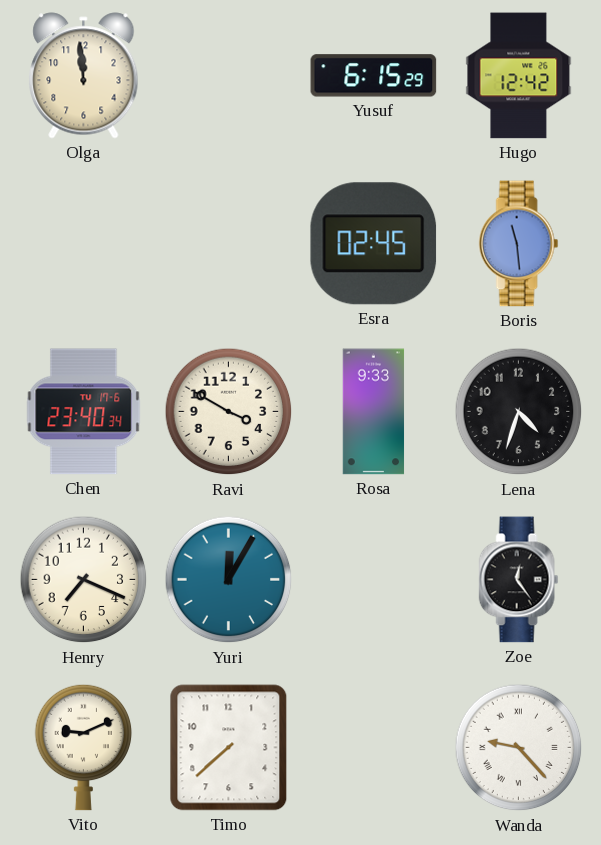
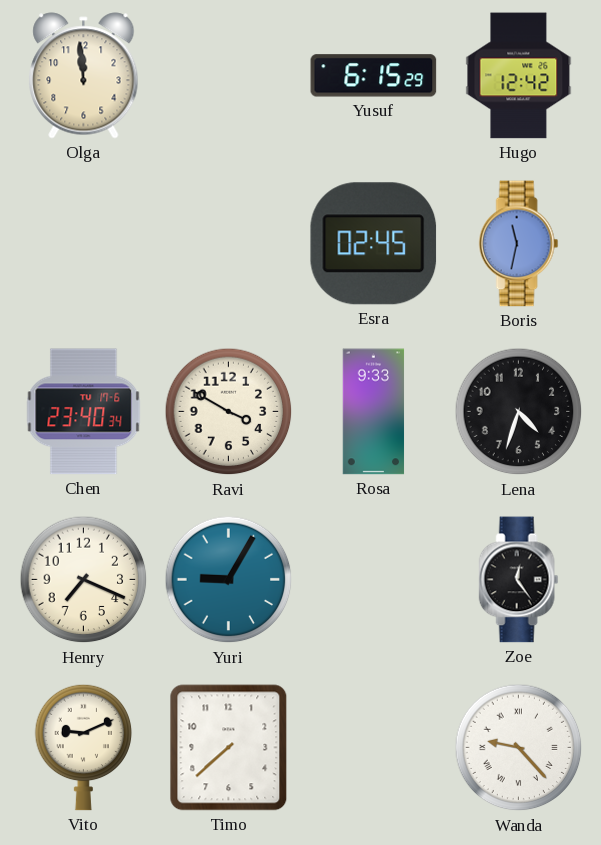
Boris: 11:29 -> 11:32 (519, 244)
Yuri: 12:05 -> 9:05 (229, 580)
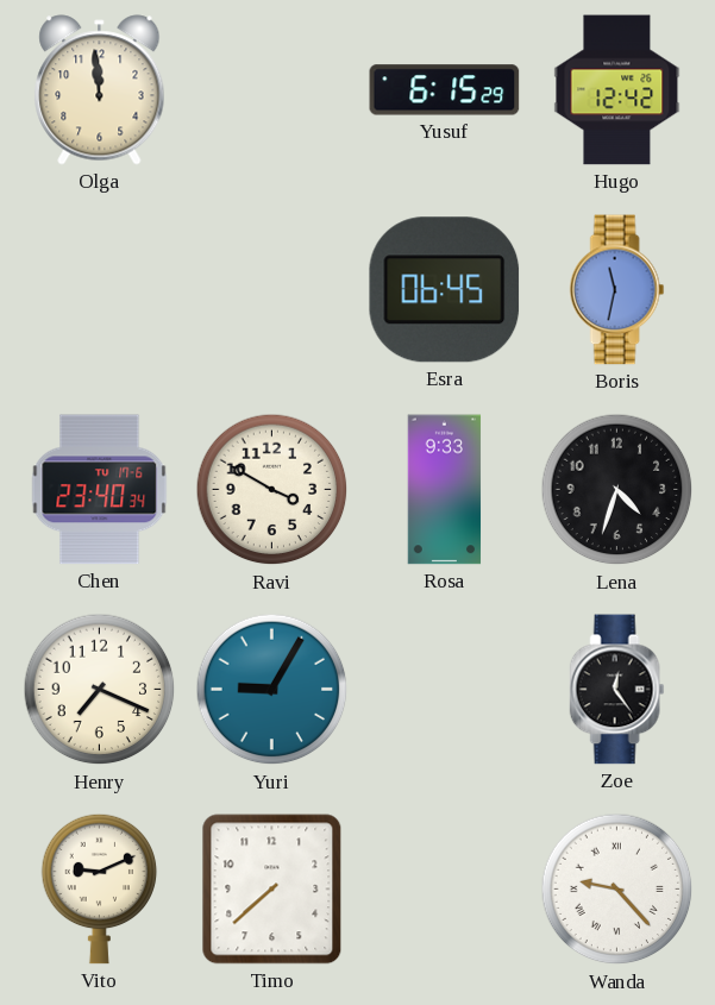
Esra: 02:45 -> 06:45 (445, 290)
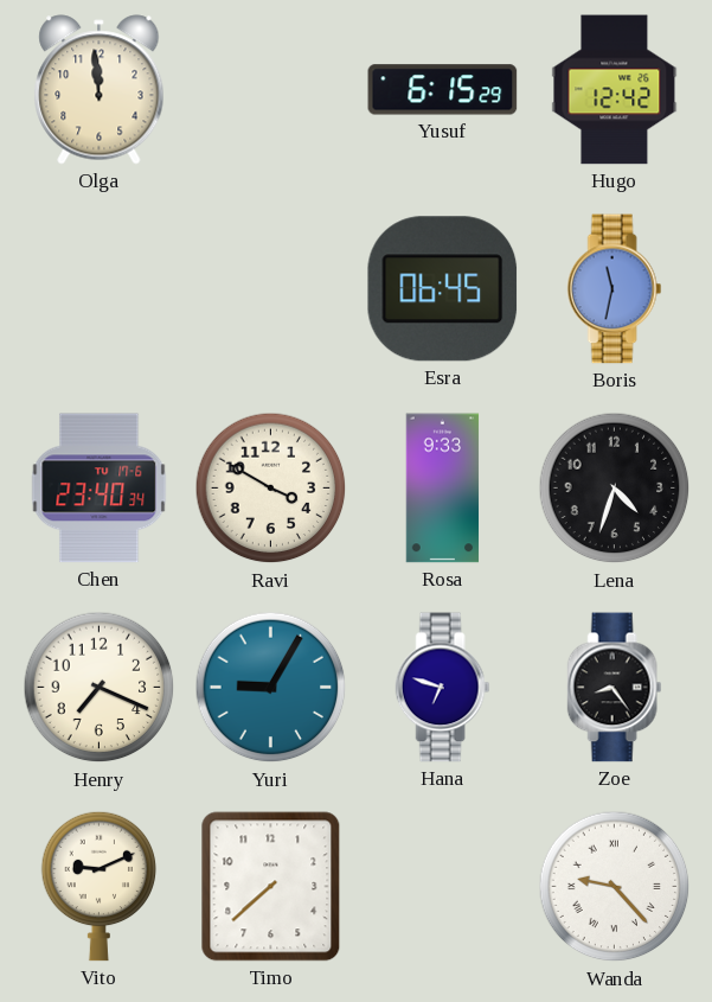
Hana: none -> 6:48 (443, 688)
Zoe: 12:24 -> 8:24 (615, 688)
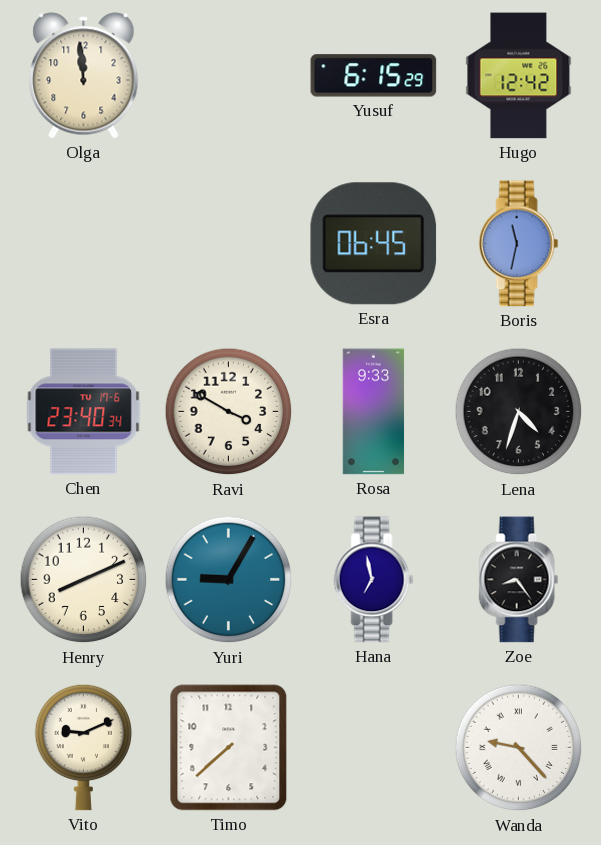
Henry: 7:19 -> 8:11 (84, 580)
Hana: 6:48 -> 6:58 (374, 580)
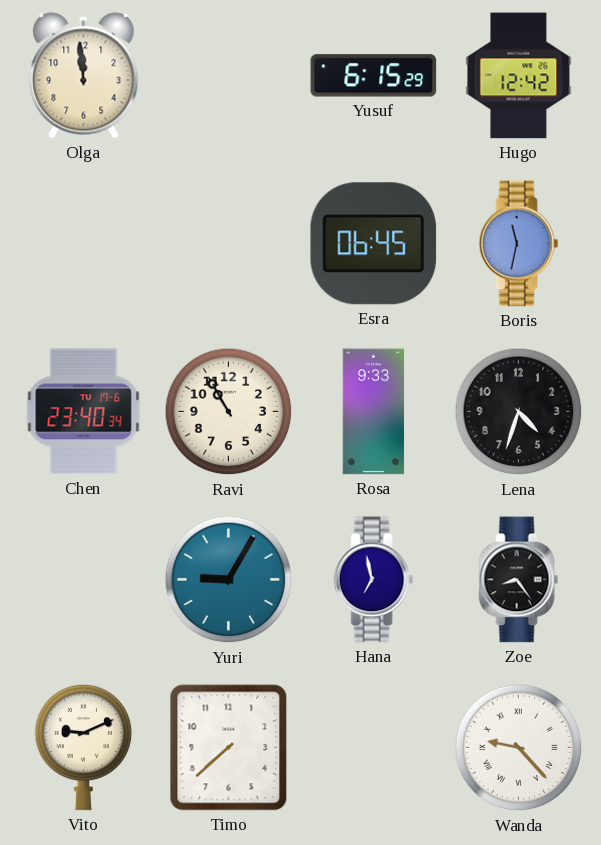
Ravi: 3:50 -> 10:55 (229, 412)
Henry: 8:11 -> none (84, 580)
